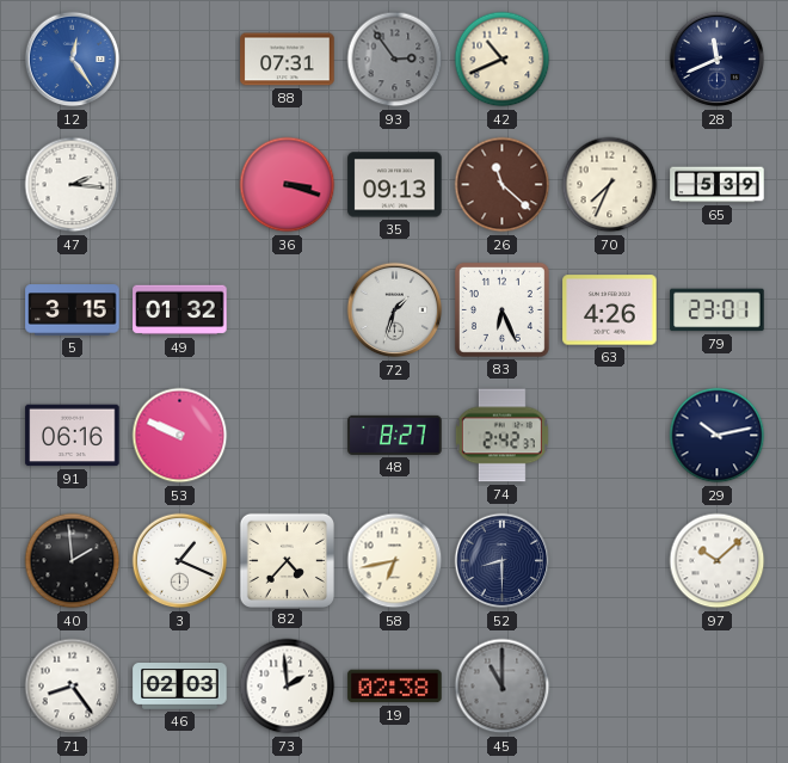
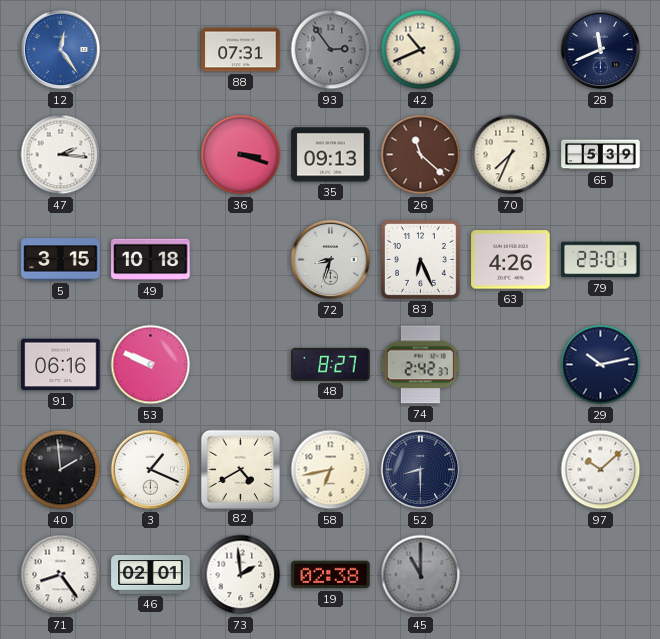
49: 01:32 -> 10:18 (151, 260)
72: 1:33 -> 8:33 (331, 260)
82: 4:37 -> 4:40 (240, 469)
46: 02:03 -> 02:01 (151, 575)
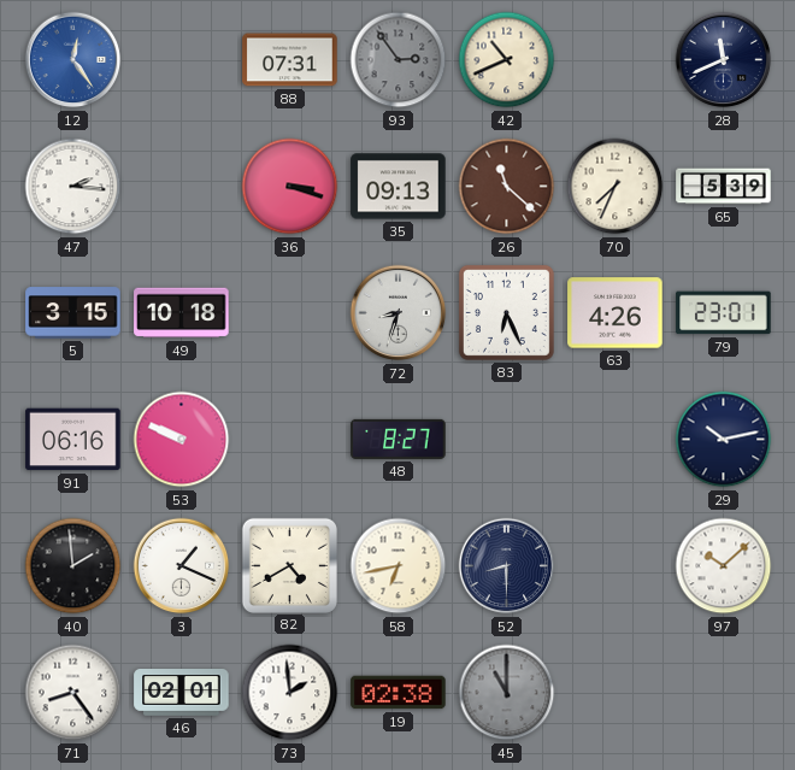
74: 2:42 -> none (420, 365)
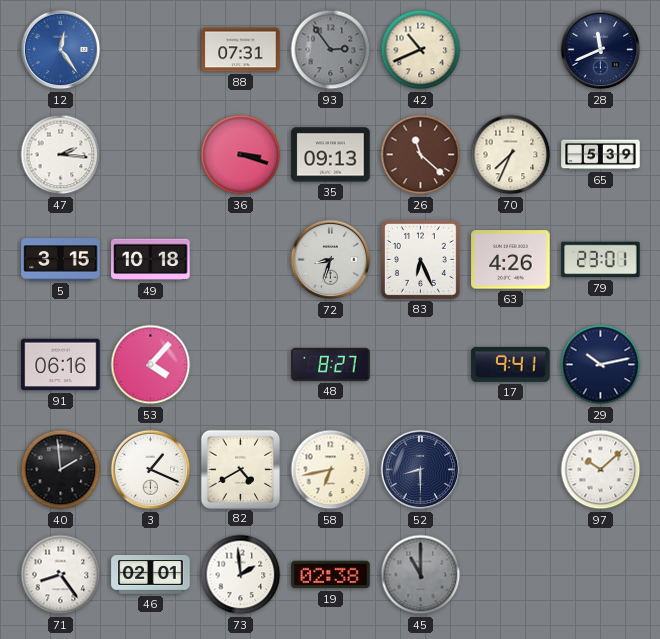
53: 9:49 -> 4:07 (151, 365)
17: none -> 9:41 (511, 364)
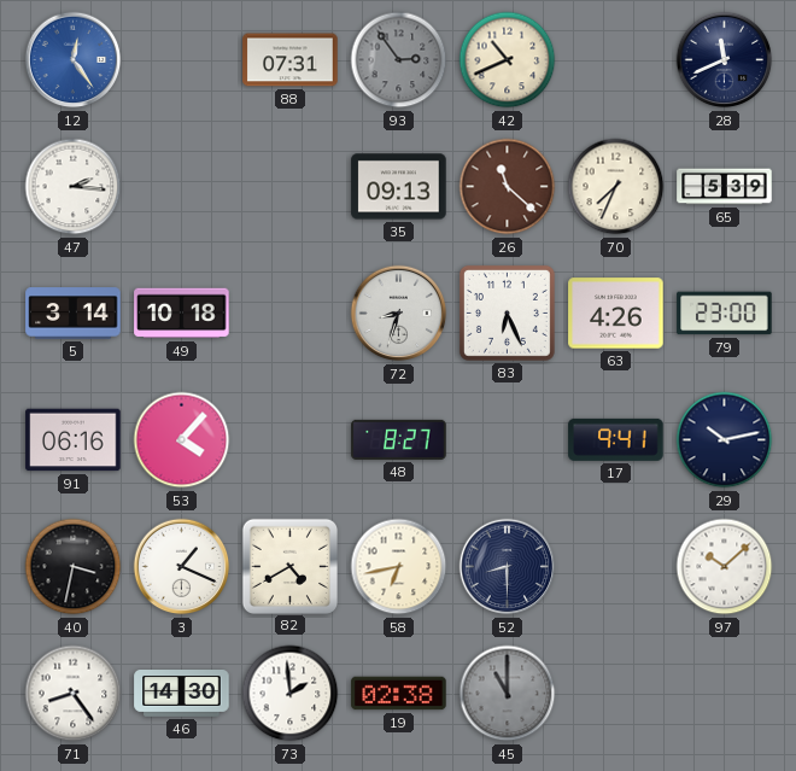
36: 3:18 -> none (241, 155)
5: 3:15 -> 3:14 (74, 314)
79: 23:01 -> 23:00 (725, 314)
40: 1:59 -> 3:32 (74, 567)
46: 02:01 -> 14:30 (182, 694)
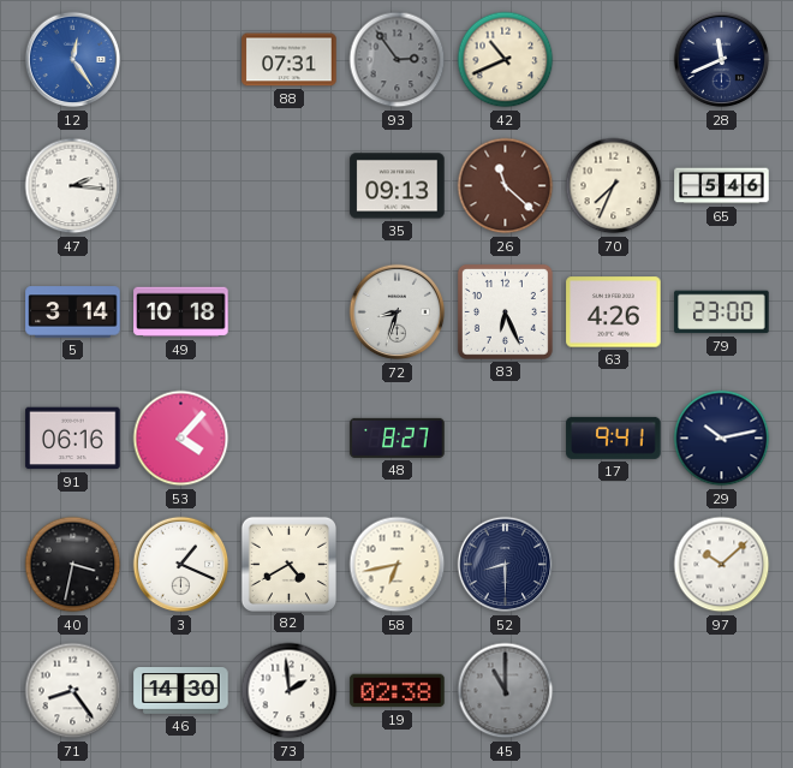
65: 5:39 -> 5:46 (722, 186)
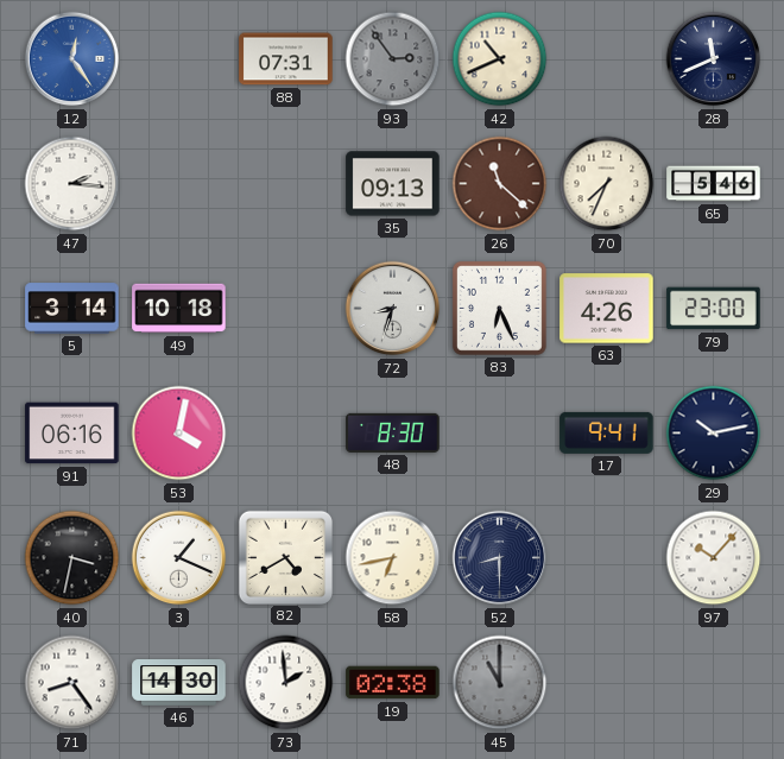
53: 4:07 -> 4:02 (179, 434)
48: 8:27 -> 8:30 (393, 432)
97: 10:08 -> 10:07 (714, 558)
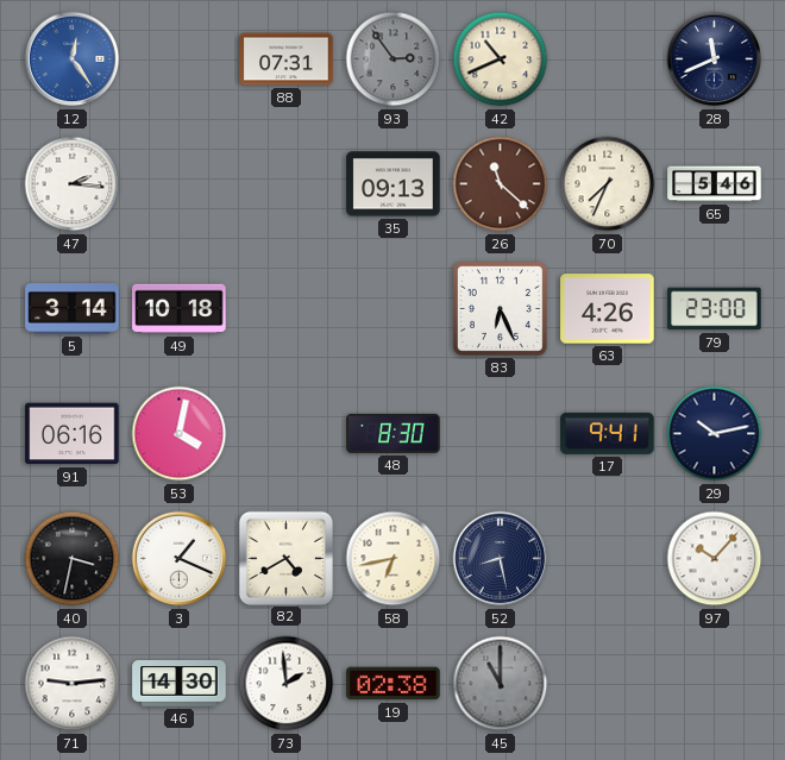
72: 8:33 -> none (393, 309)
52: 8:30 -> 8:28 (501, 559)
71: 8:24 -> 9:14 (73, 684)
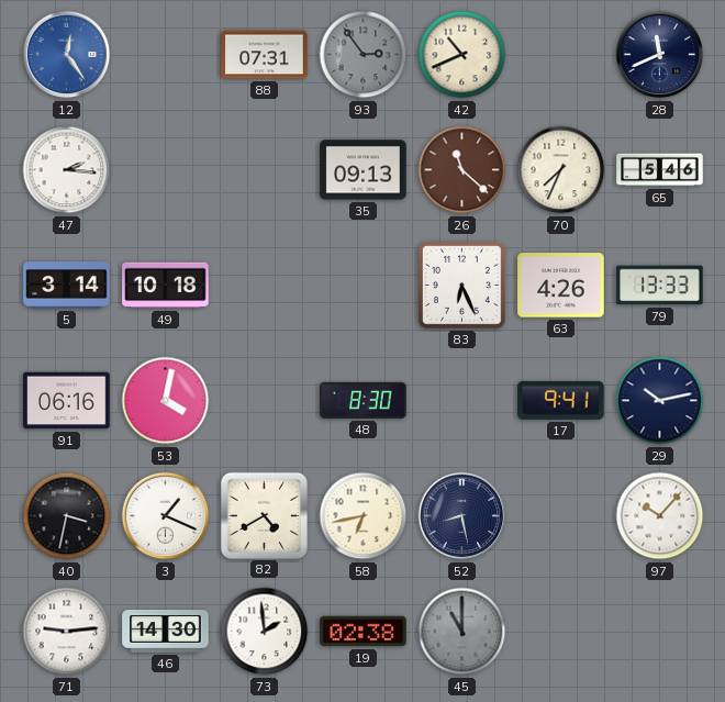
79: 23:00 -> 13:33 (660, 286)
